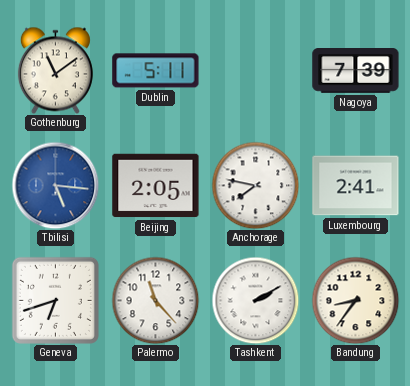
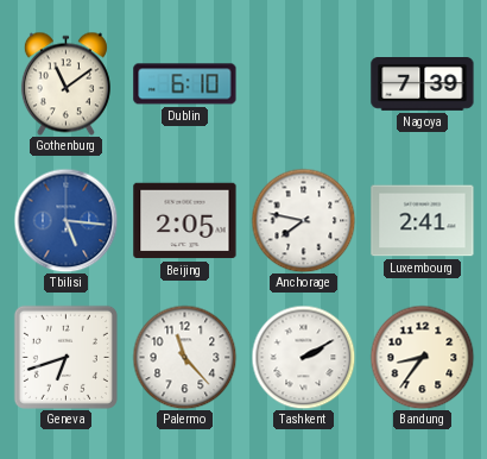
Dublin: 5:11 -> 6:10 (185, 84)
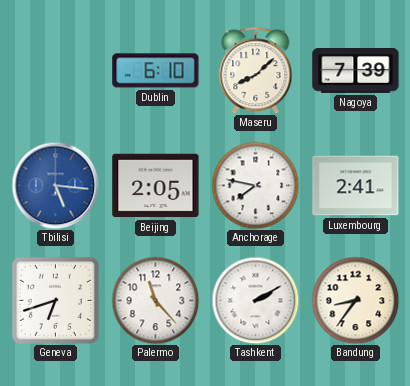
Gothenburg: 11:09 -> none (65, 83)
Maseru: none -> 8:08 (256, 70)
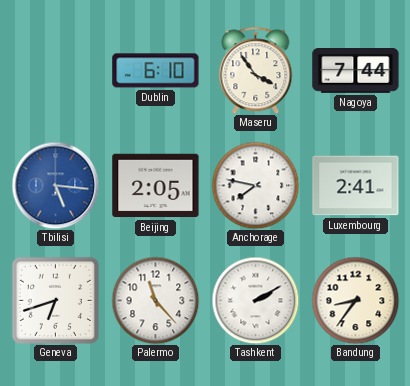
Maseru: 8:08 -> 3:54 (256, 70)
Nagoya: 7:39 -> 7:44 (356, 71)
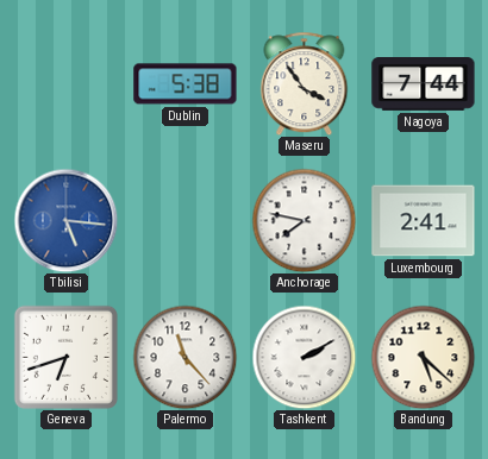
Dublin: 6:10 -> 5:38 (186, 84)
Beijing: 2:05 -> none (156, 186)
Bandung: 8:36 -> 5:22 (423, 357)
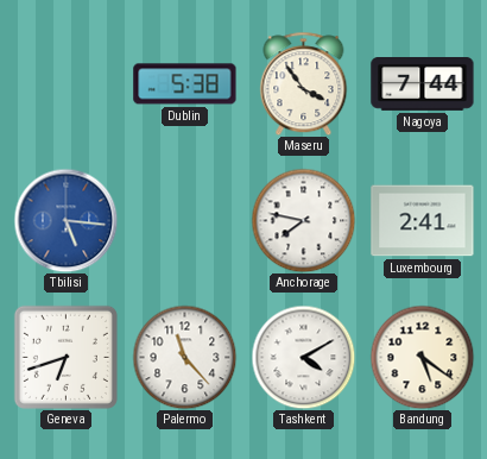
Tashkent: 2:10 -> 4:10 (303, 357)
Bandung: 5:22 -> 5:21 (422, 357)
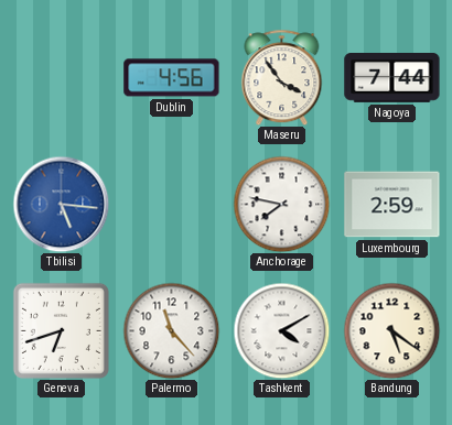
Dublin: 5:38 -> 4:56 (172, 78)
Luxembourg: 2:41 -> 2:59 (392, 205)
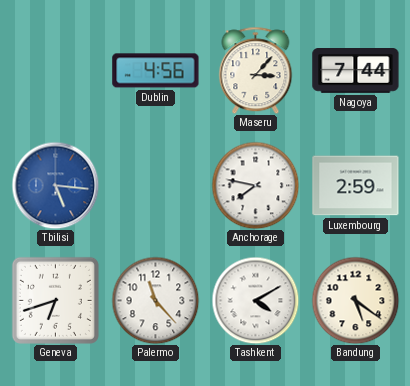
Maseru: 3:54 -> 3:07 (256, 70)
